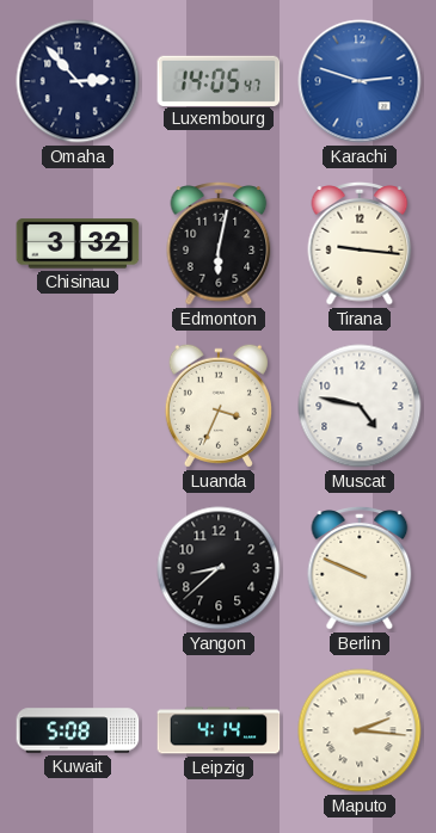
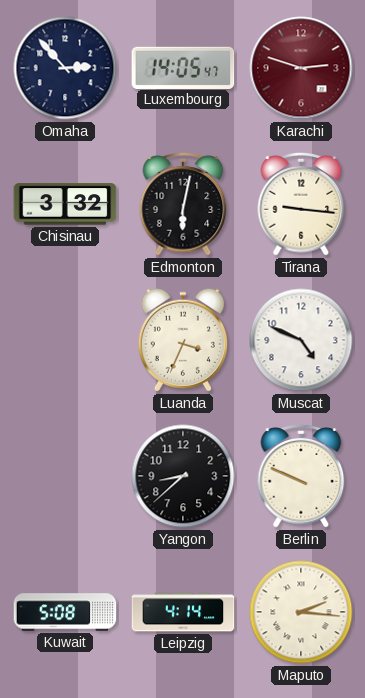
Karachi dial: blue -> burgundy (301, 68)
Muscat: 4:47 -> 4:49 (301, 340)
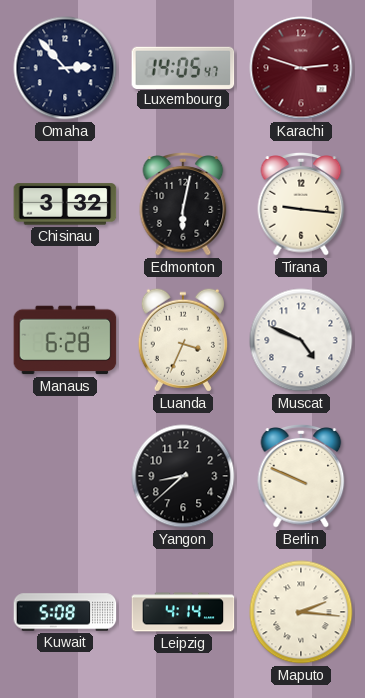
Manaus: none -> 6:28 (65, 340)
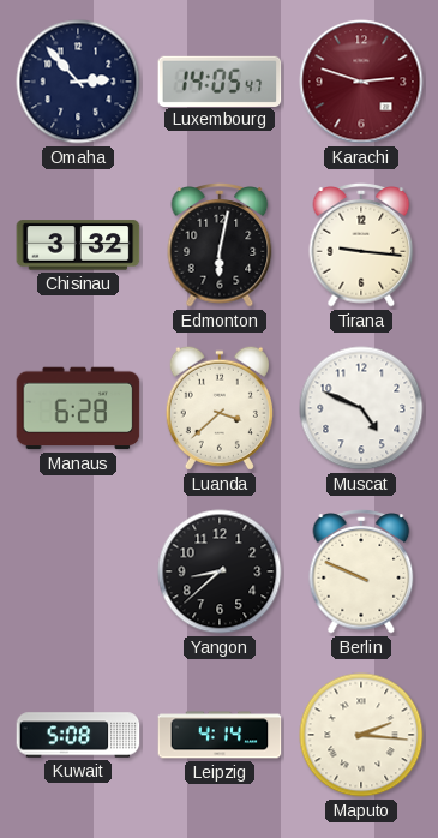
Luanda: 3:34 -> 3:38 (220, 408)
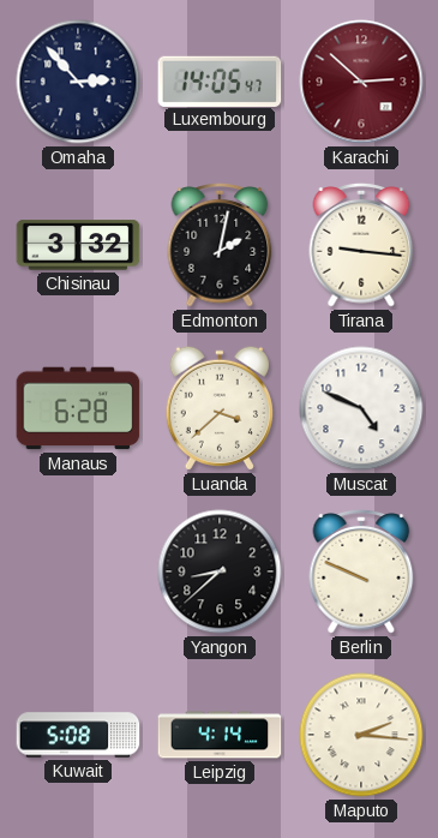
Karachi: 2:48 -> 2:52 (361, 82)
Edmonton: 6:02 -> 2:02 (220, 246)
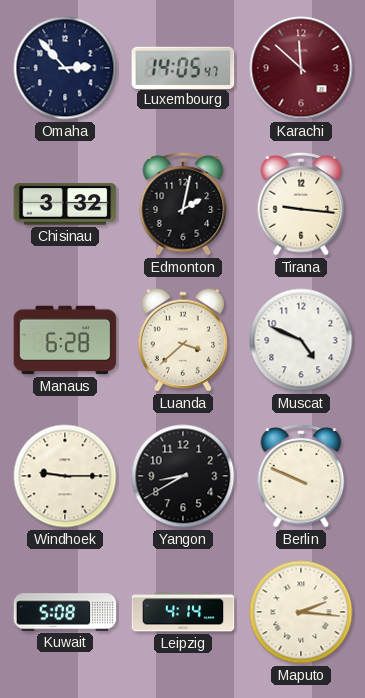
Karachi: 2:52 -> 11:52 (301, 68)
Windhoek: none -> 9:15 (65, 476)
Yangon: 8:38 -> 8:40 (183, 476)
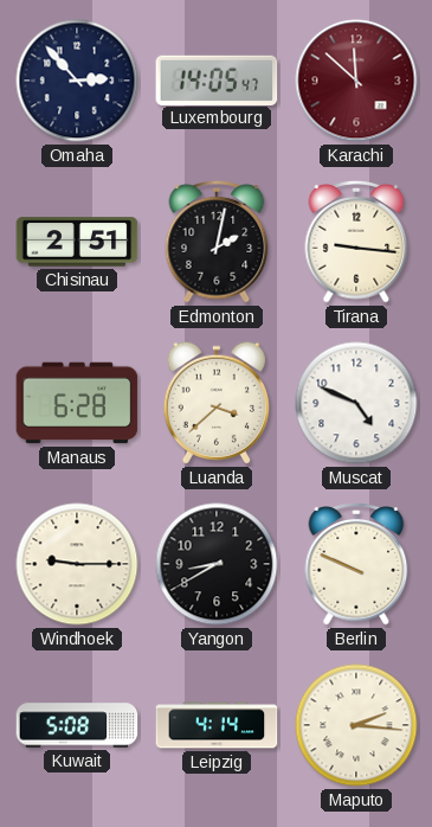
Chisinau: 3:32 -> 2:51 (77, 242)
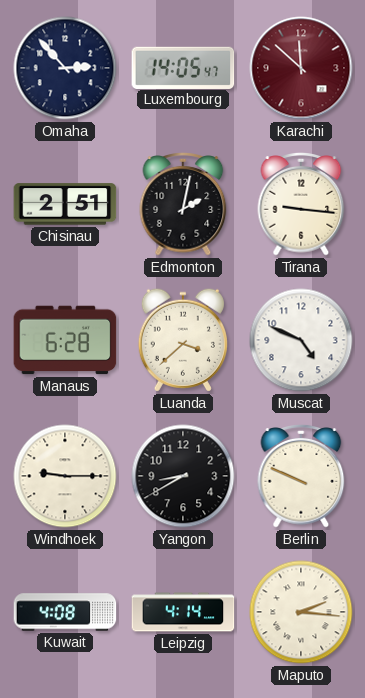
Kuwait: 5:08 -> 4:08 (65, 612)
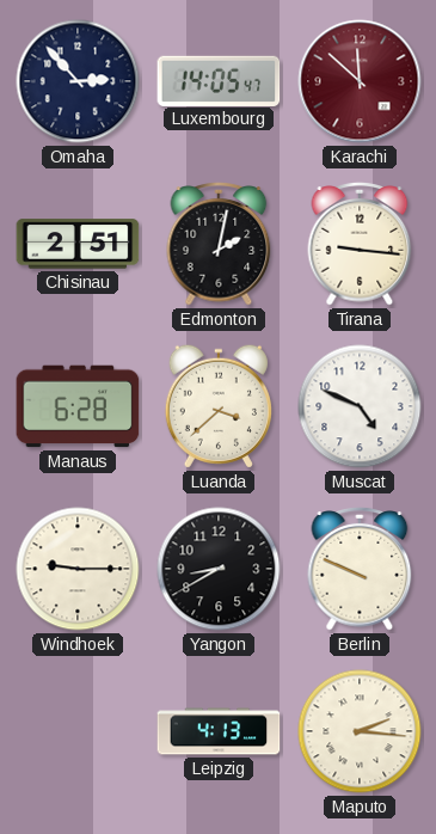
Kuwait: 4:08 -> none (65, 612)
Leipzig: 4:14 -> 4:13 (219, 731)
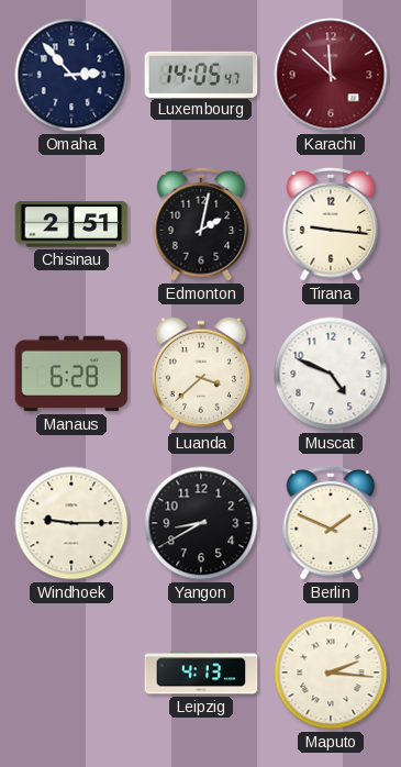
Berlin: 9:49 -> 1:49 (331, 524)
